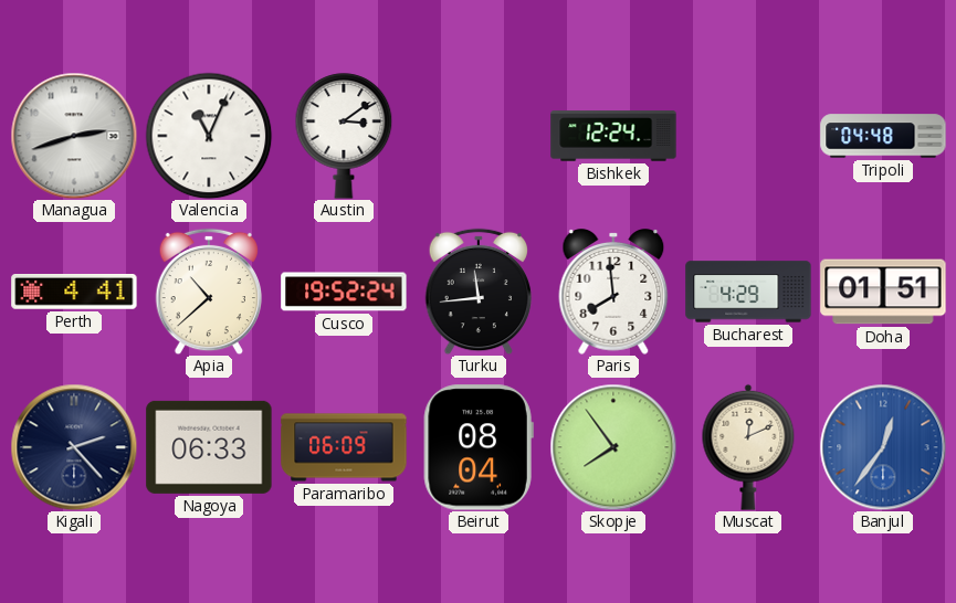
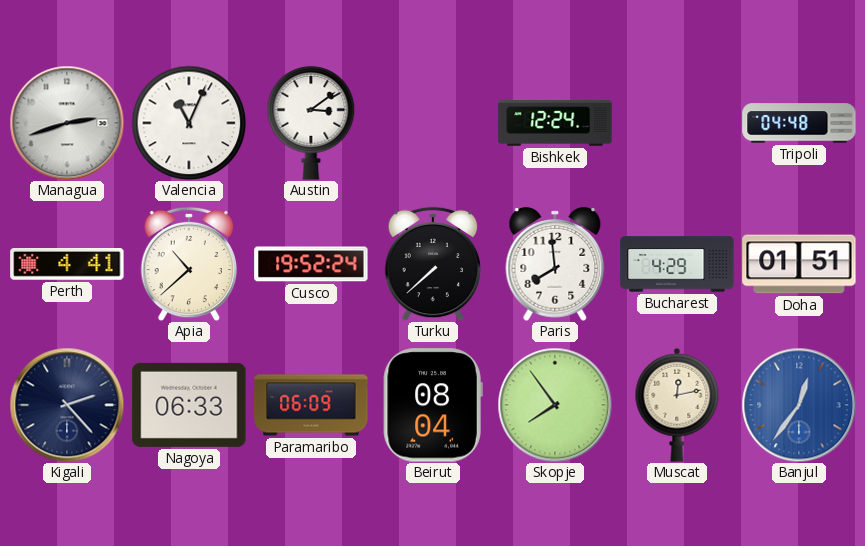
Turku: 11:44 -> 7:38 (433, 264)
Muscat: 12:11 -> 12:13 (677, 405)
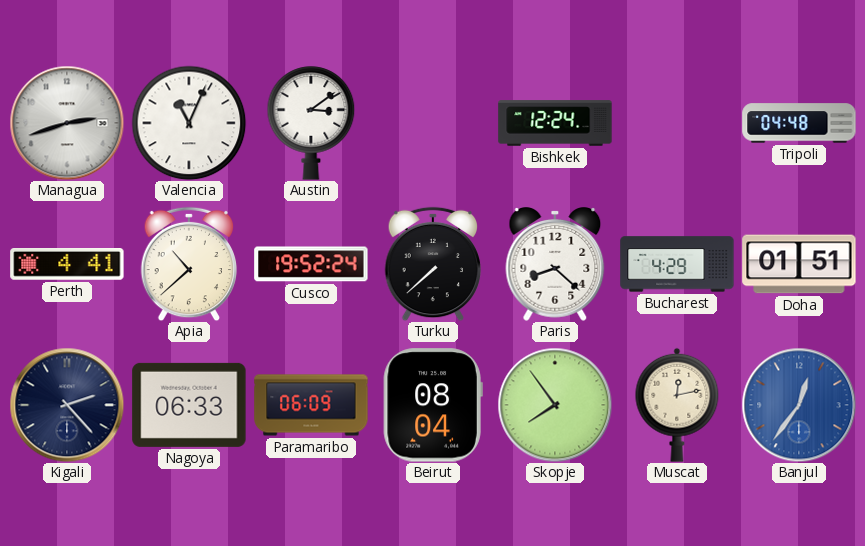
Paris: 7:59 -> 8:22 (555, 265)
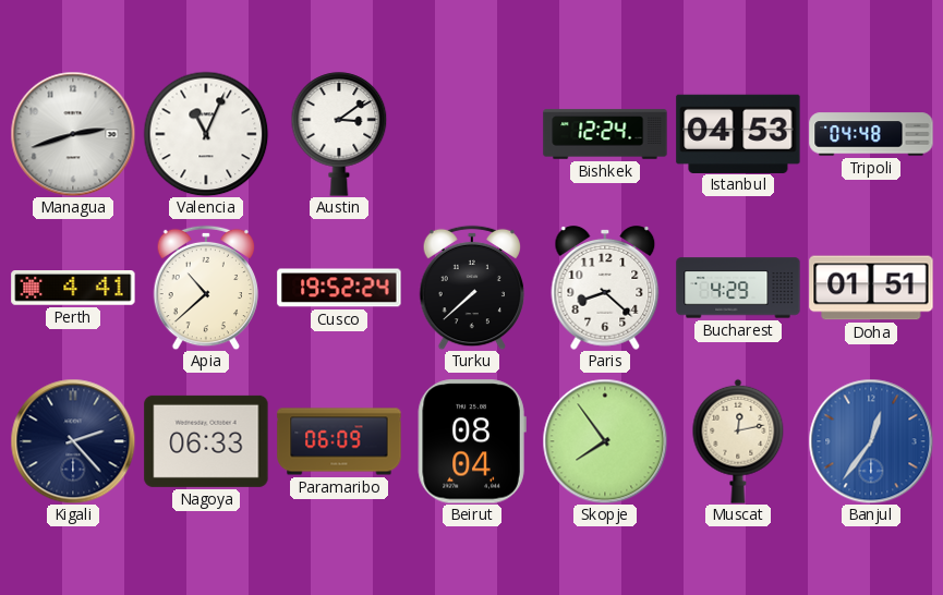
Istanbul: none -> 04:53 (738, 133)
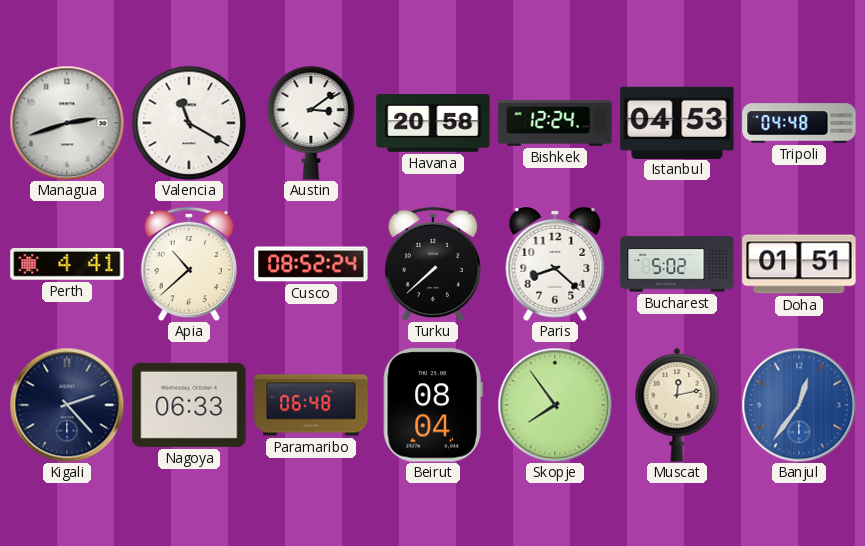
Valencia: 11:04 -> 11:20 (189, 123)
Havana: none -> 20:58 (433, 124)
Cusco: 19:52 -> 08:52 (311, 264)
Bucharest: 4:29 -> 5:02 (677, 264)
Paramaribo: 06:09 -> 06:48 (311, 405)
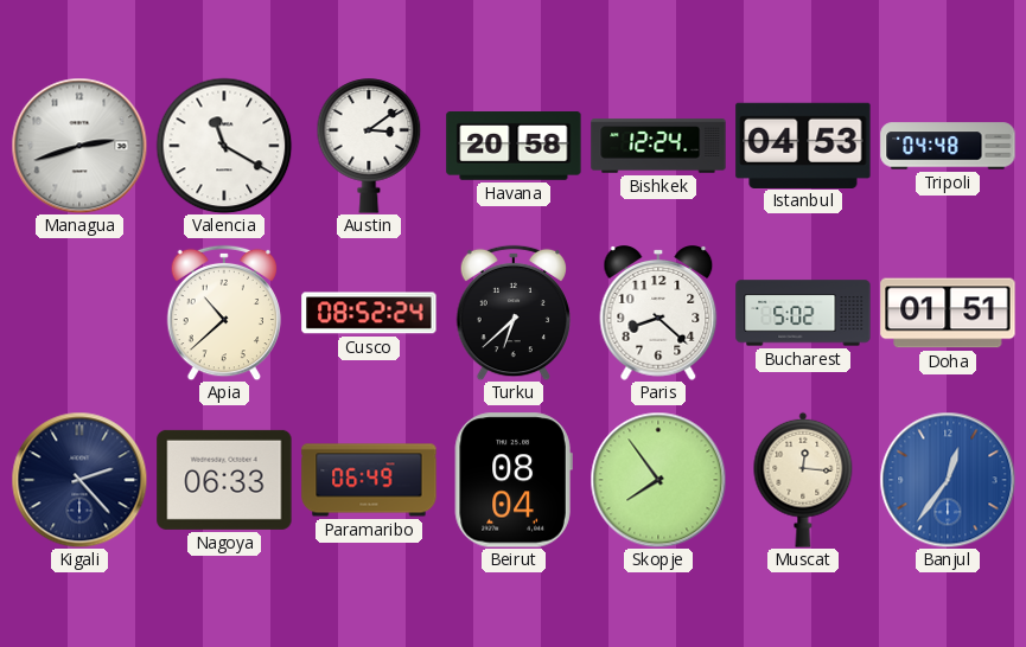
Perth: 4:41 -> none (67, 265)
Turku: 7:38 -> 6:38 (514, 313)
Paramaribo: 06:48 -> 06:49 (369, 480)
Muscat: 12:13 -> 12:16 (803, 480)
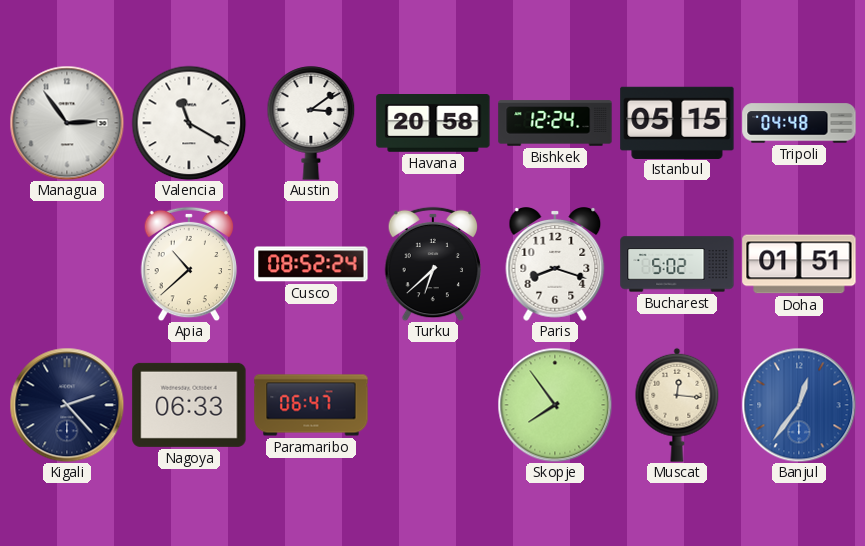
Managua: 2:42 -> 2:54 (67, 123)
Istanbul: 04:53 -> 05:15 (677, 122)
Paris: 8:22 -> 8:18 (555, 265)
Paramaribo: 06:49 -> 06:47 (311, 405)
Beirut: 08:04 -> none (514, 480)
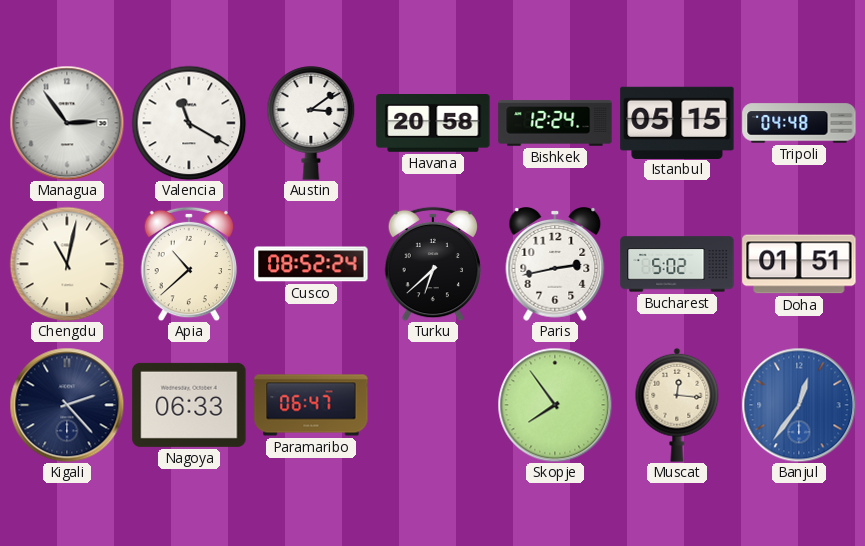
Chengdu: none -> 11:02 (67, 264)
Paris: 8:18 -> 2:43 (555, 265)
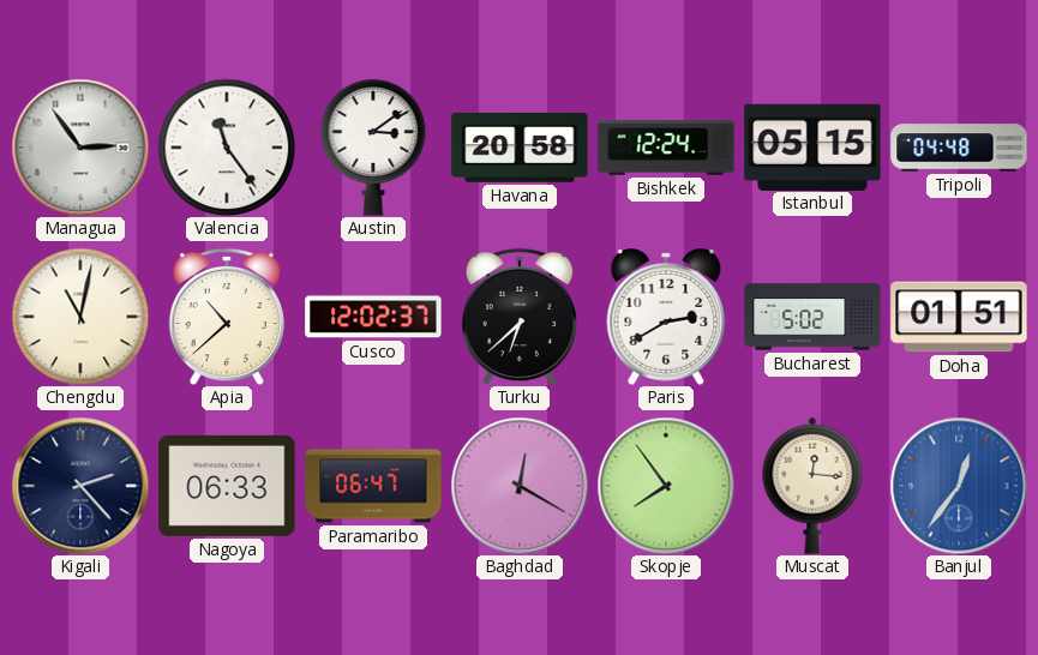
Valencia: 11:20 -> 11:24 (227, 148)
Cusco: 08:52 -> 12:02 (373, 317)
Paris: 2:43 -> 2:40 (666, 318)
Baghdad: none -> 12:20 (520, 486)
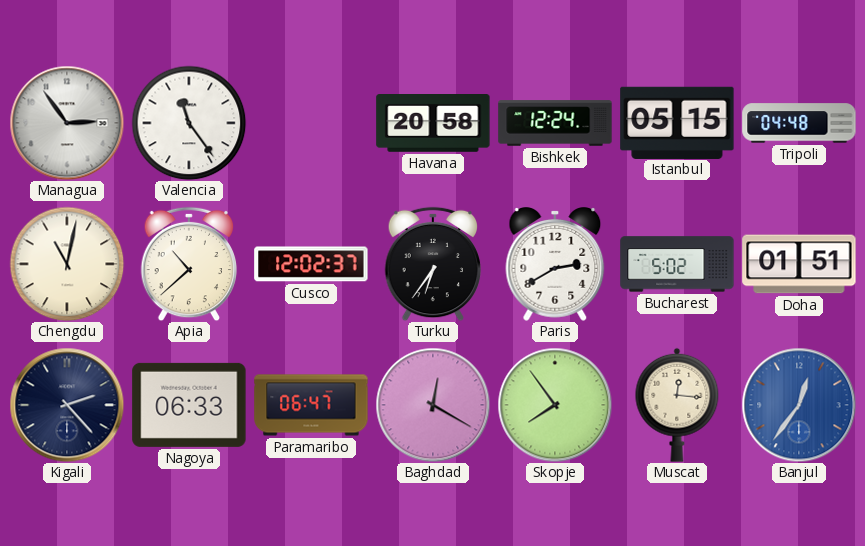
Austin: 3:09 -> none (373, 148)
Turku: 6:38 -> 6:36 (433, 264)
